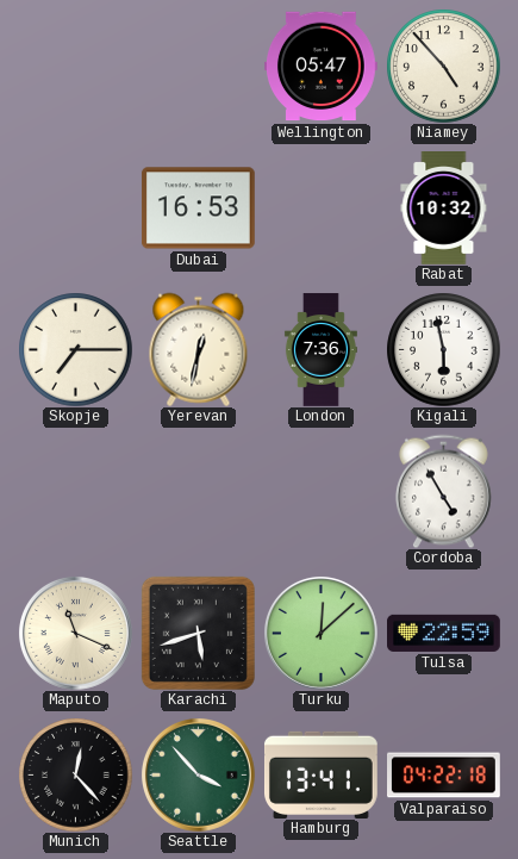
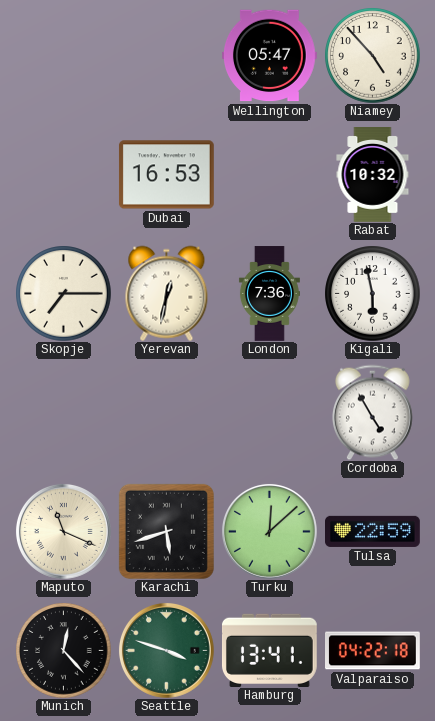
Seattle: 3:53 -> 3:48 (166, 650)
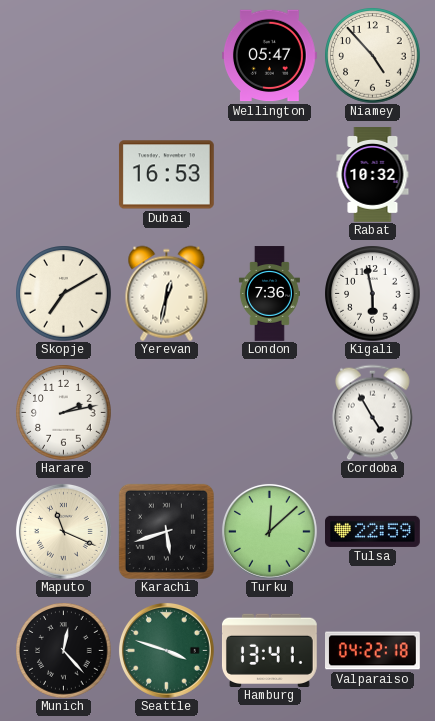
Skopje: 7:15 -> 7:10 (63, 293)
Harare: none -> 2:13 (63, 412)
